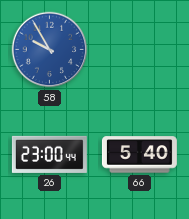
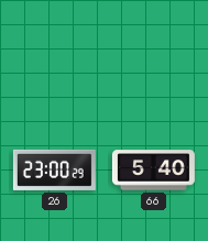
58: 9:55 -> none (50, 50)
26: 23:00:44 -> 23:00:29 (54, 169)
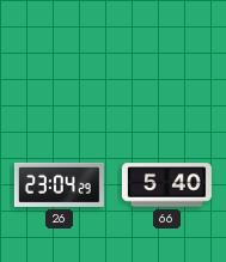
26: 23:00 -> 23:04 (59, 184)
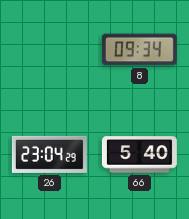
8: none -> 09:34 (139, 50)
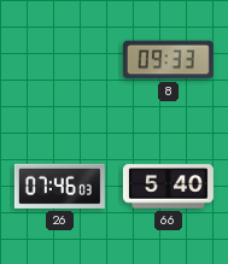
8: 09:34 -> 09:33 (168, 60)
26: 23:04 -> 07:46 (59, 186)
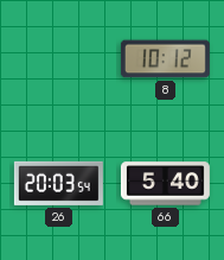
8: 09:33 -> 10:12 (165, 59)
26: 07:46 -> 20:03 (58, 183)
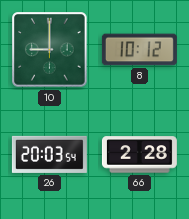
10: none -> 9:00 (50, 50)
66: 5:40 -> 2:28 (139, 155)
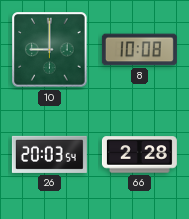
8: 10:12 -> 10:08 (139, 50)
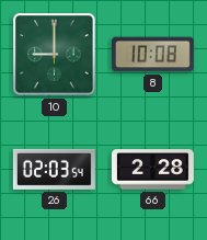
26: 20:03 -> 02:03 (54, 169)
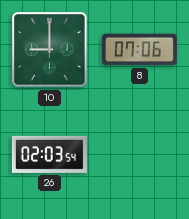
8: 10:08 -> 07:06 (139, 50)
66: 2:28 -> none (152, 170)
